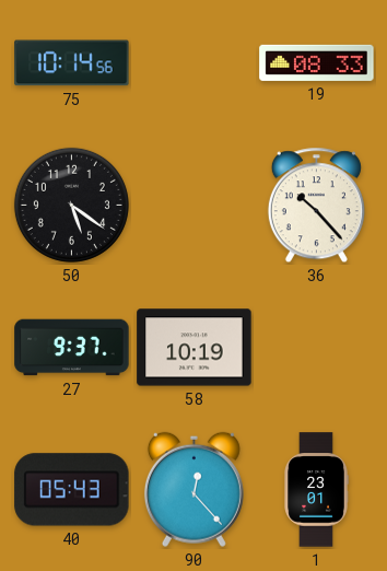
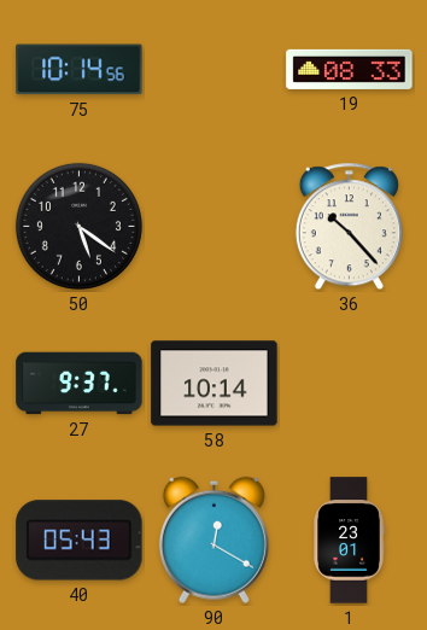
58: 10:19 -> 10:14 (215, 384)
90: 12:23 -> 12:20 (213, 539)
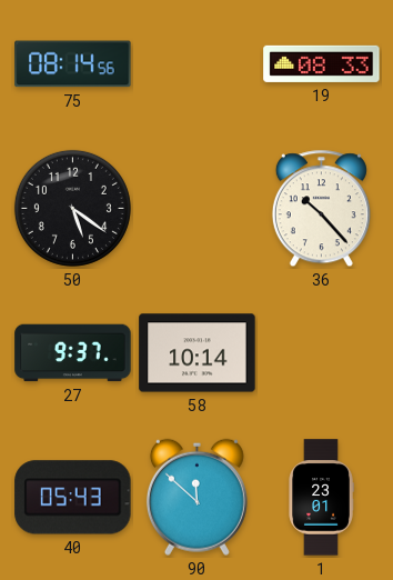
75: 10:14 -> 08:14 (73, 64)
90: 12:20 -> 11:52 (196, 497)
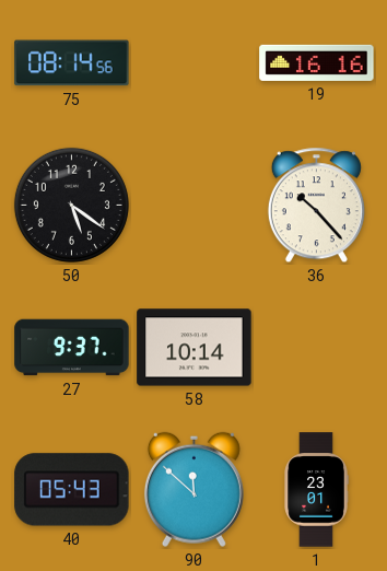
19: 08:33 -> 16:16 (317, 62)
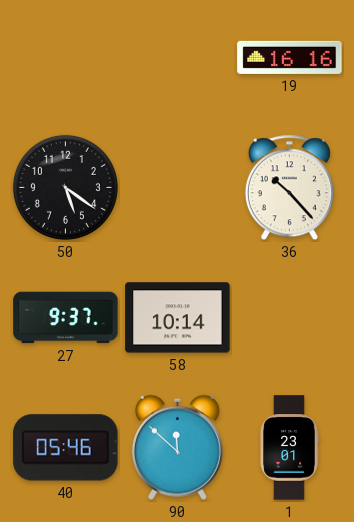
75: 08:14 -> none (72, 63)
40: 05:43 -> 05:46 (66, 448)
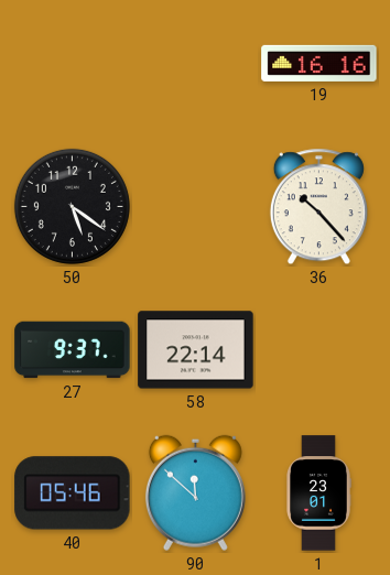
58: 10:14 -> 22:14 (196, 350)
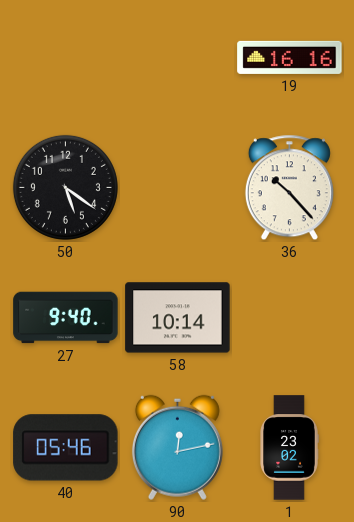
27: 9:37 -> 9:40 (66, 318)
58: 22:14 -> 10:14 (178, 318)
90: 11:52 -> 12:13 (177, 447)
1: 23:01 -> 23:02 (289, 448)
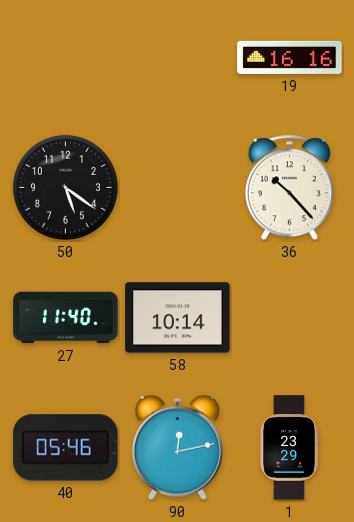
27: 9:40 -> 11:40 (66, 318)
1: 23:02 -> 23:29 (289, 448)
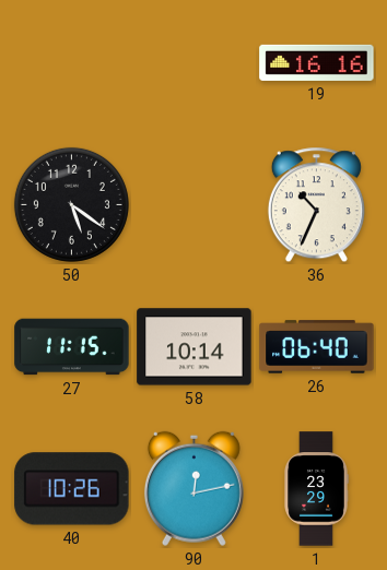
36: 10:23 -> 10:34 (316, 205)
27: 11:40 -> 11:15 (72, 347)
26: none -> 06:40 (317, 347)
40: 05:46 -> 10:26 (72, 489)
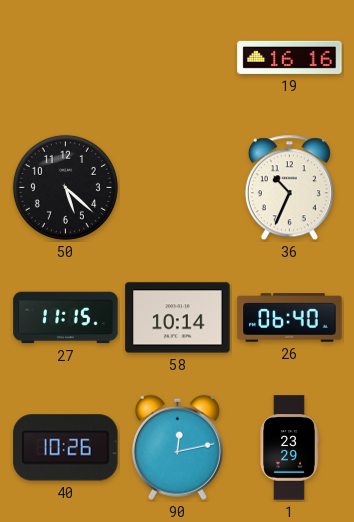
50: 5:21 -> 5:22 (65, 187)
